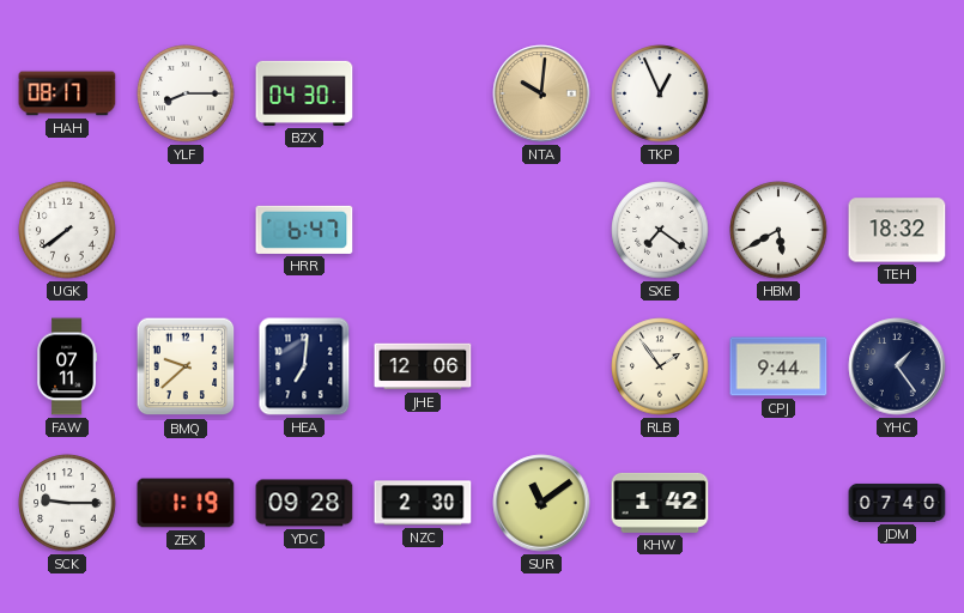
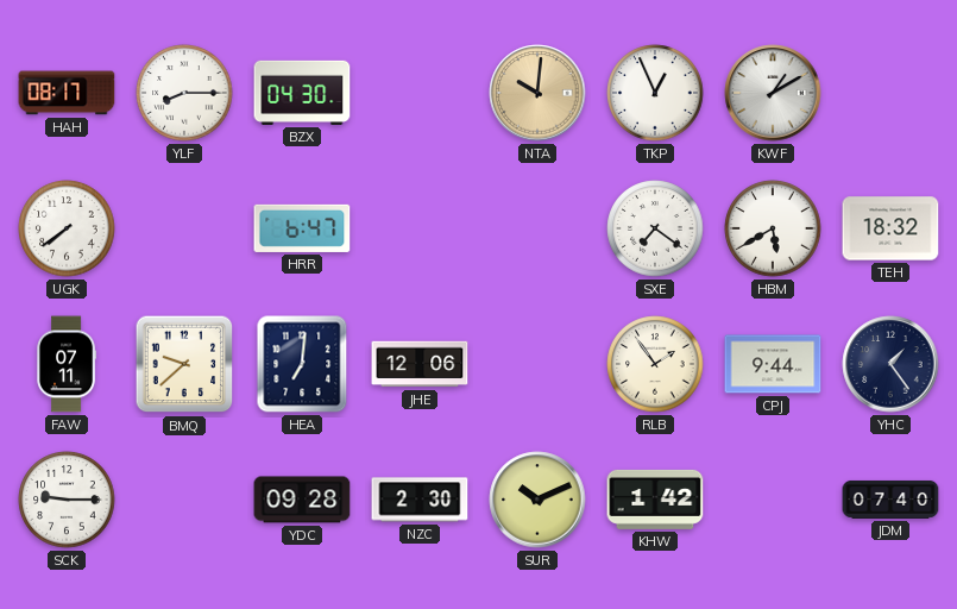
KWF: none -> 1:10 (773, 93)
ZEX: 1:19 -> none (186, 503)
SUR: 11:09 -> 10:11 (537, 500)
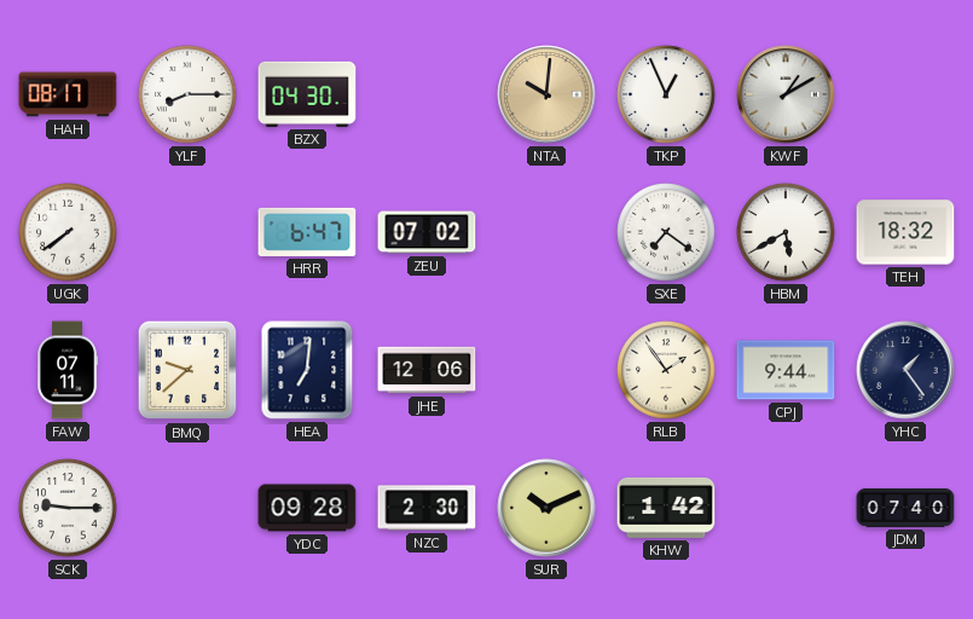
ZEU: none -> 07:02 (427, 232)
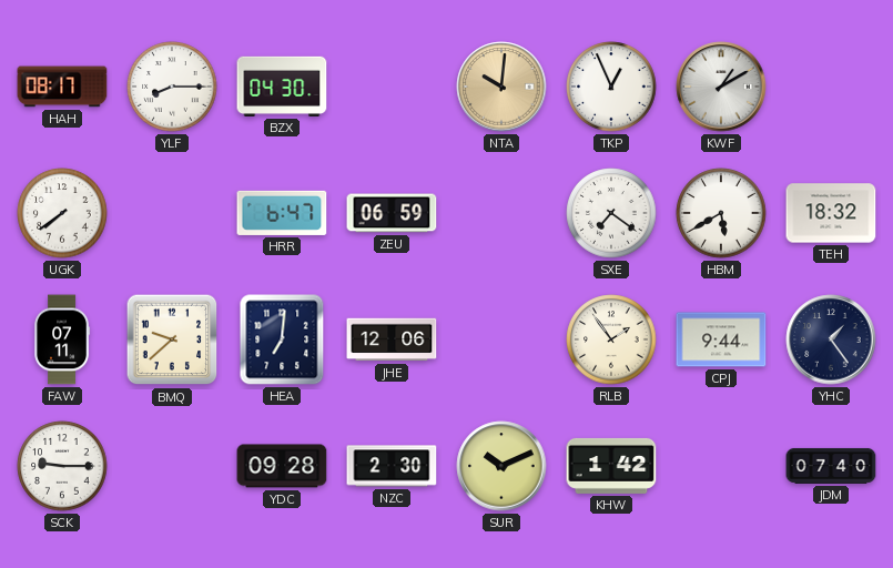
ZEU: 07:02 -> 06:59 (392, 213)
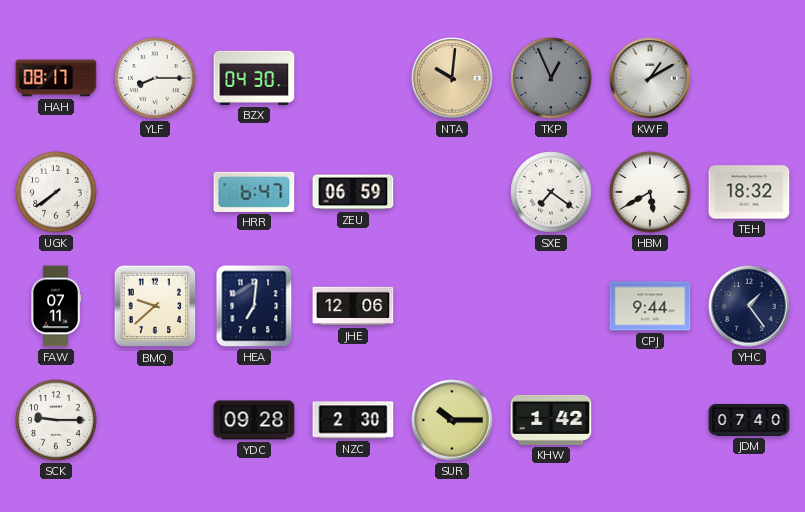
TKP dial: white -> grey (551, 78)
RLB: 1:54 -> none (611, 339)
SUR: 10:11 -> 10:15 (452, 420)
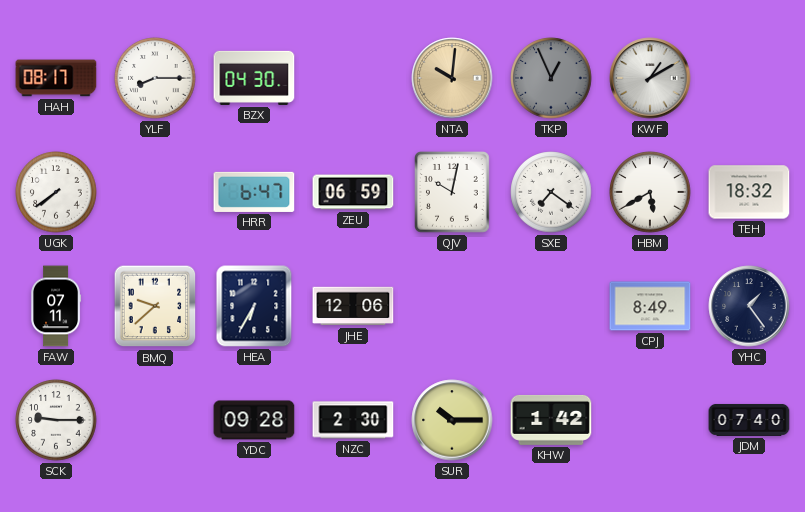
QJV: none -> 10:02 (453, 193)
HEA: 7:01 -> 6:35 (254, 306)
CPJ: 9:44 -> 8:49 (650, 306)
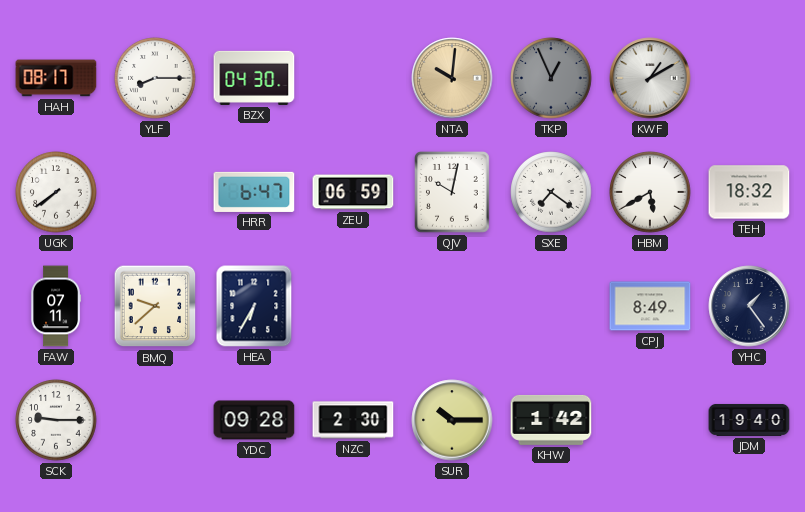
JHE: 12:06 -> none (353, 306)
JDM: 07:40 -> 19:40 (749, 420)
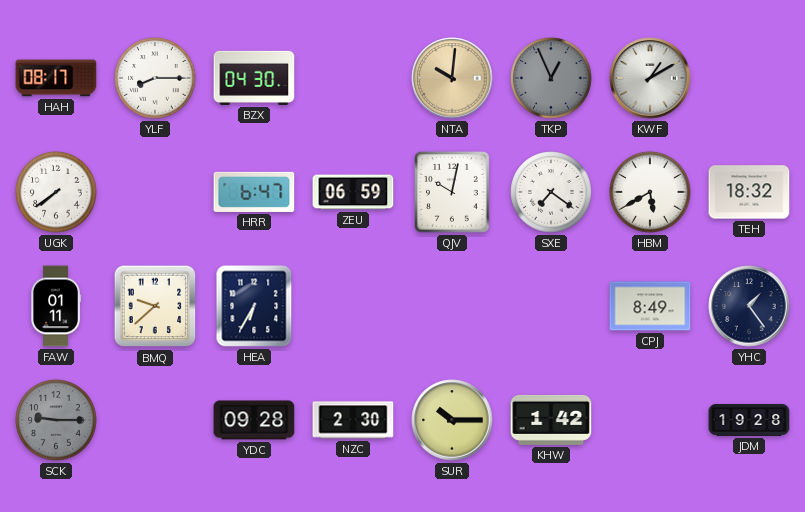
FAW: 07:11 -> 01:11 (56, 306)
SCK dial: white -> grey (56, 420)
JDM: 19:40 -> 19:28 (749, 420)
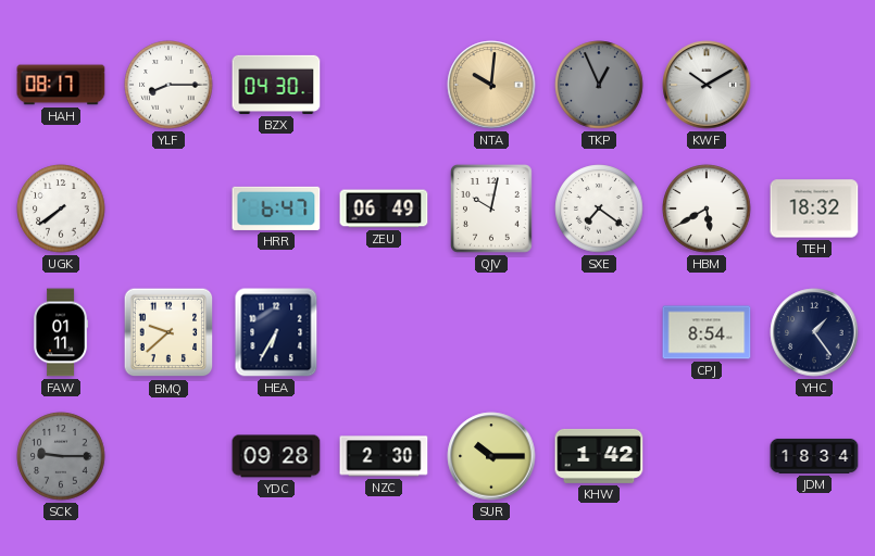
KWF: 1:10 -> 10:10 (707, 85)
ZEU: 06:59 -> 06:49 (384, 208)
CPJ: 8:49 -> 8:54 (707, 332)
JDM: 19:28 -> 18:34 (814, 456)
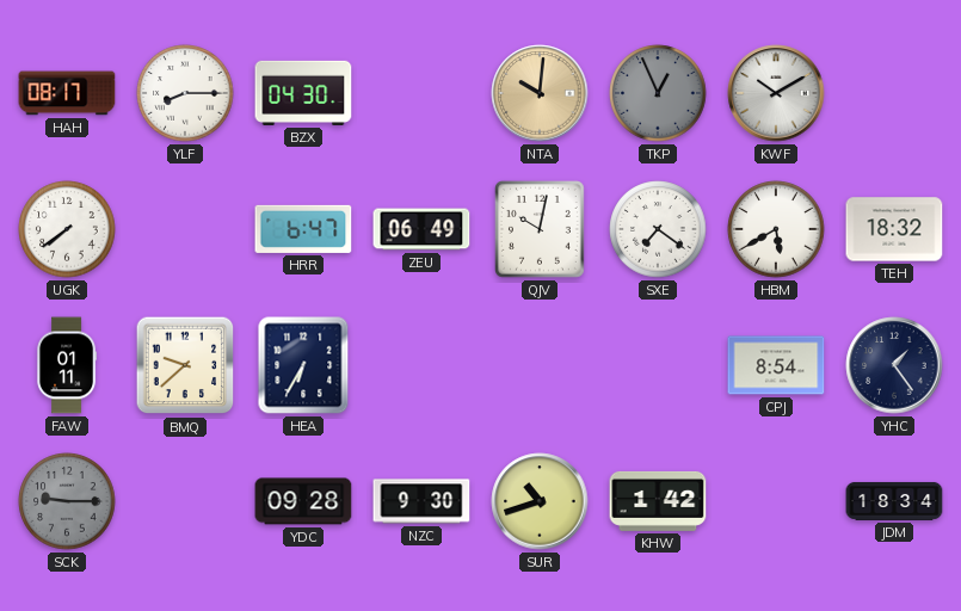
NZC: 2:30 -> 9:30 (421, 501)
SUR: 10:15 -> 10:42 (540, 501)
